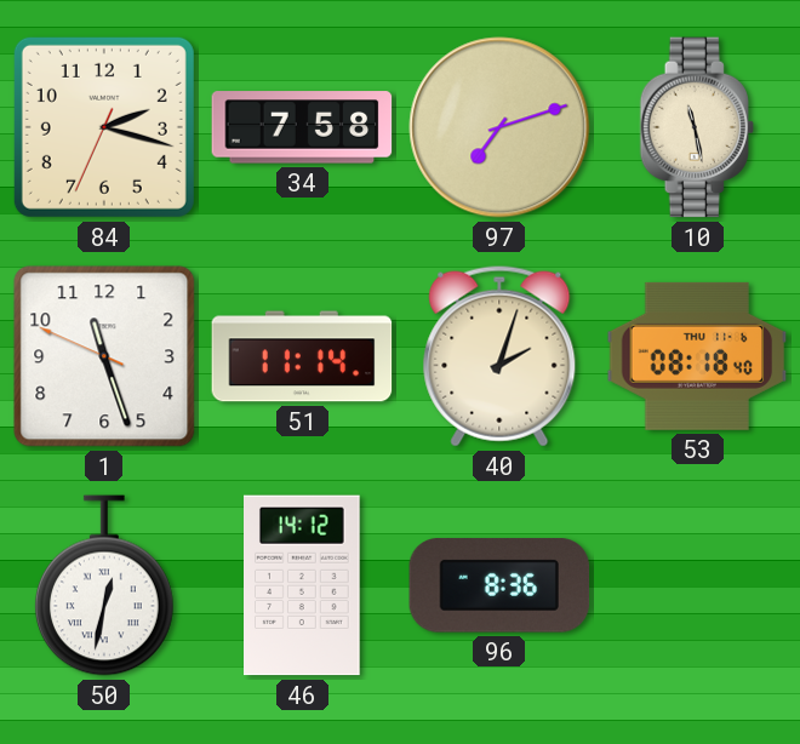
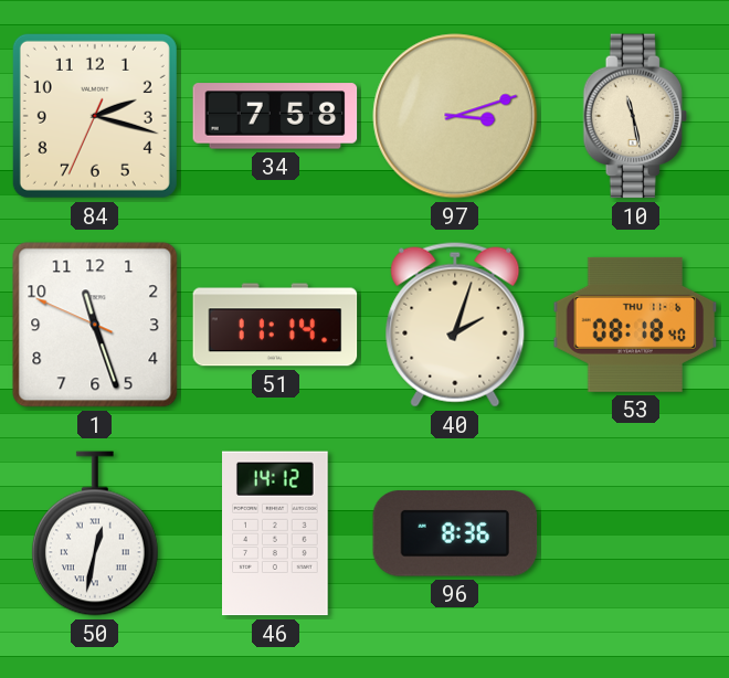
97: 7:12 -> 3:12 (455, 116)
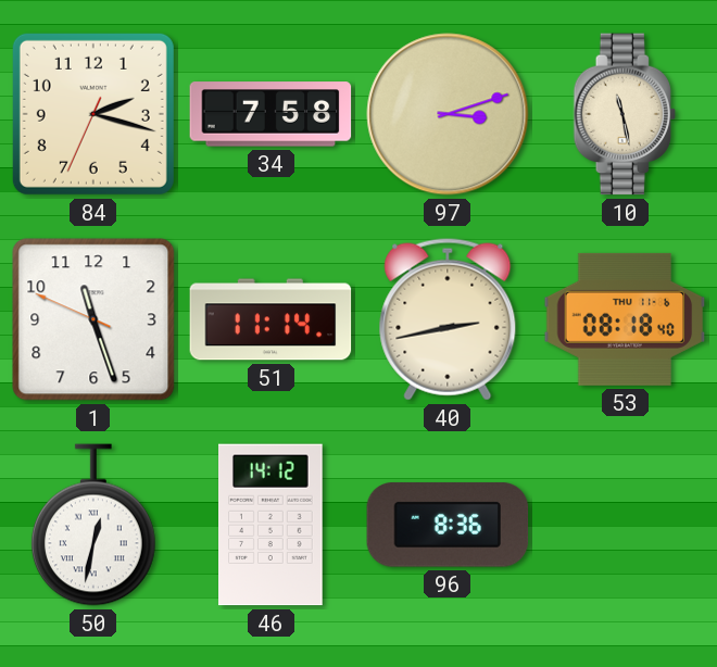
40: 2:03 -> 2:43 (448, 319)
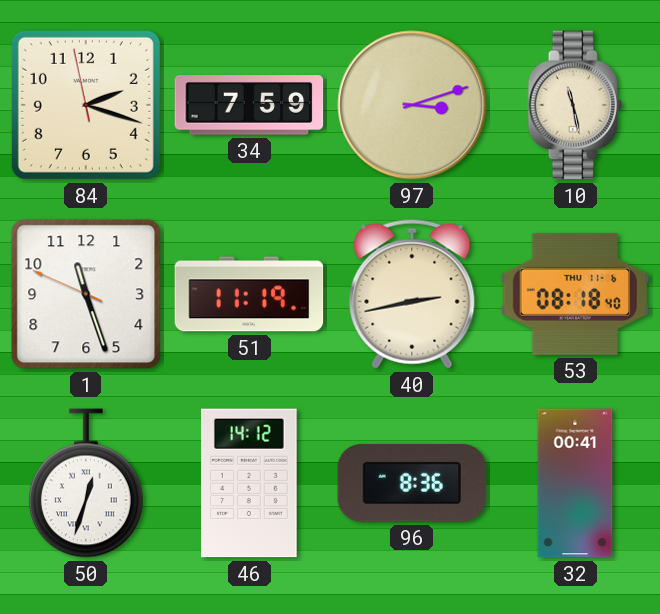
84: 2:17:34 -> 2:17:58 (86, 105)
34: 7:58 -> 7:59 (249, 105)
51: 11:14 -> 11:19 (249, 294)
50: 12:32 -> 12:33 (86, 483)
32: none -> 00:41 (575, 483)
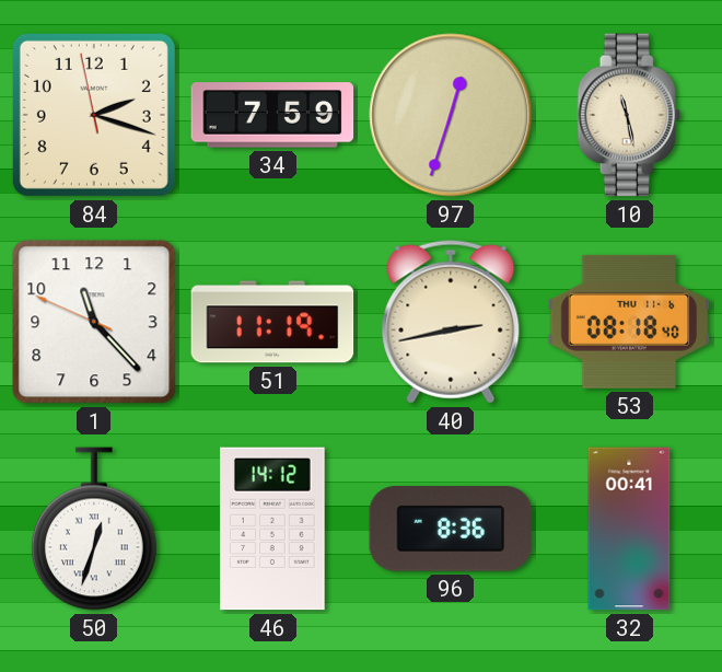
97: 3:12 -> 12:33 (451, 115)
1: 11:26 -> 11:22 (94, 322)
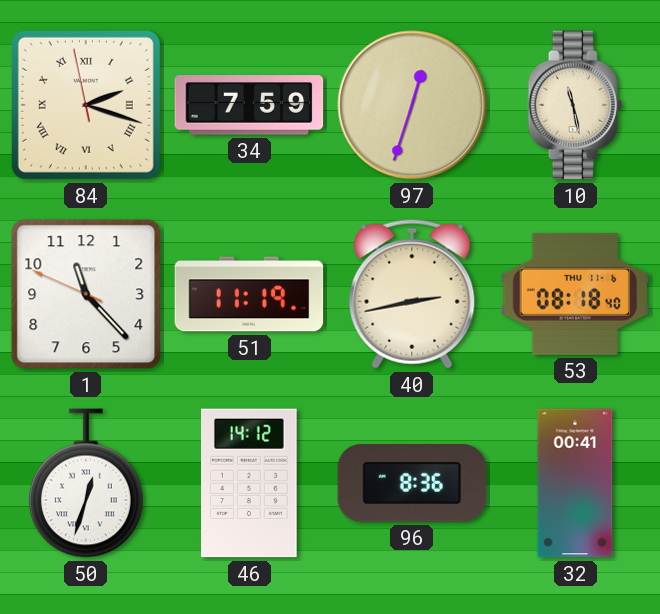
84 numerals: Arabic -> Roman (86, 105)
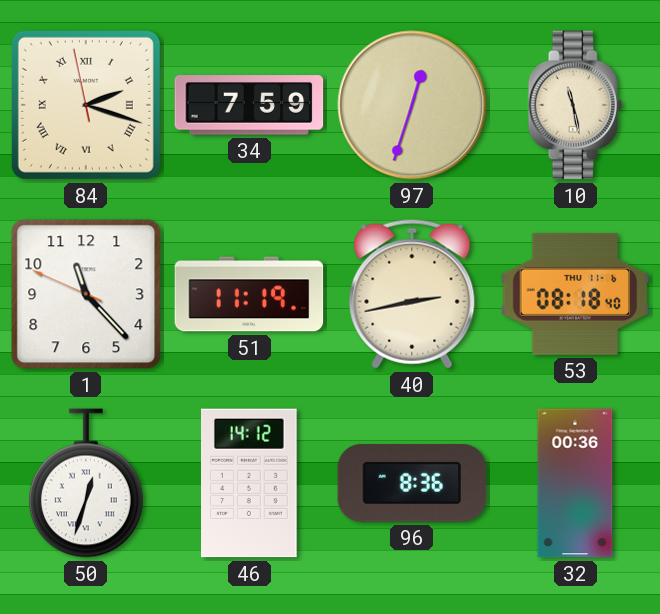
32: 00:41 -> 00:36 (575, 483)
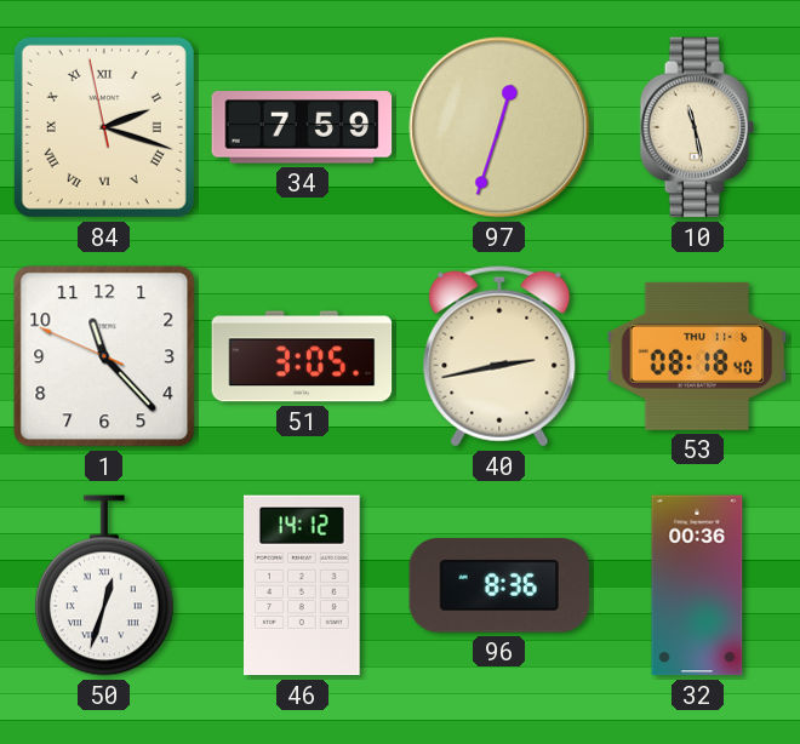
51: 11:19 -> 3:05 (302, 356)
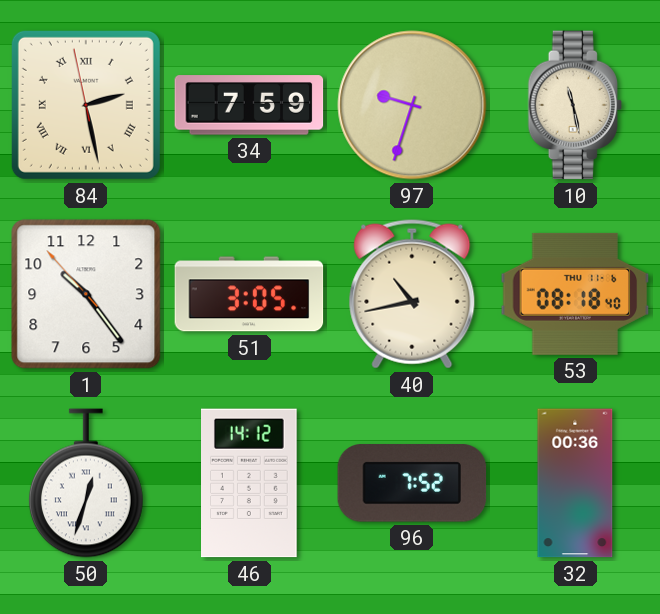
84: 2:17 -> 2:27 (86, 105)
97: 12:33 -> 9:33 (412, 105)
1: 11:22 -> 10:23 (86, 294)
40: 2:43 -> 10:43 (412, 294)
96: 8:36 -> 7:52 (412, 483)
